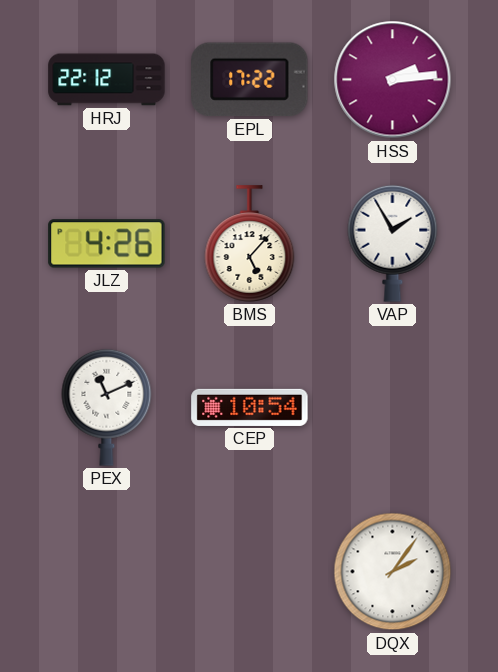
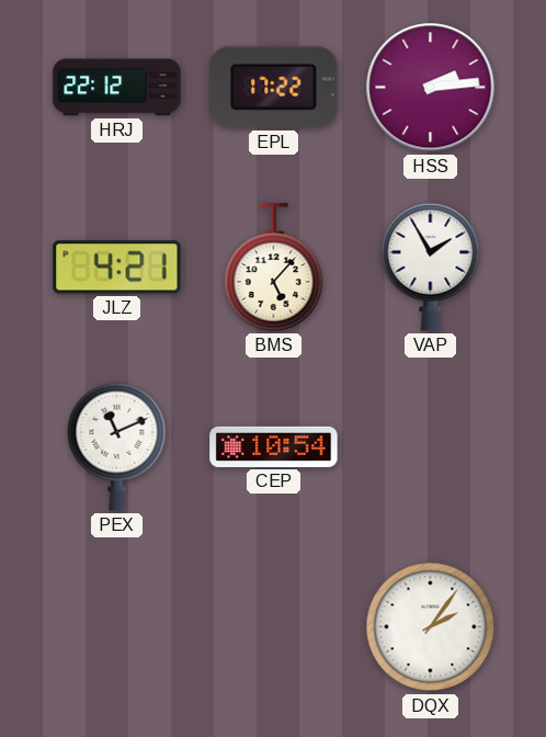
JLZ: 4:26 -> 4:21 (117, 268)
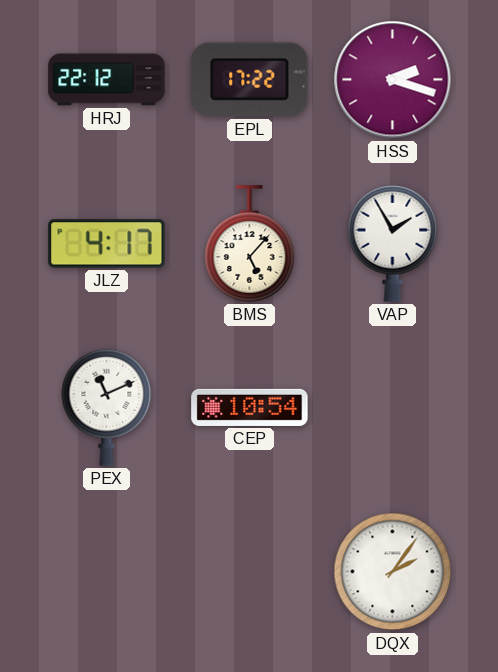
HSS: 2:14 -> 2:18 (393, 80)
JLZ: 4:21 -> 4:17 (107, 244)
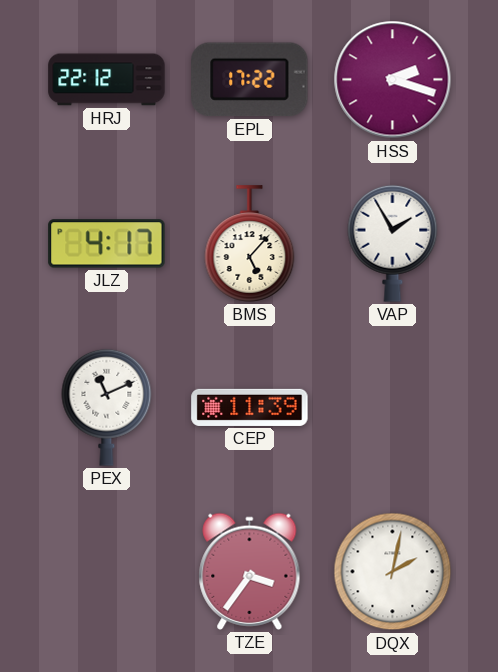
CEP: 10:54 -> 11:39 (250, 407)
TZE: none -> 3:36 (250, 571)
DQX: 2:06 -> 2:02 (393, 572)
